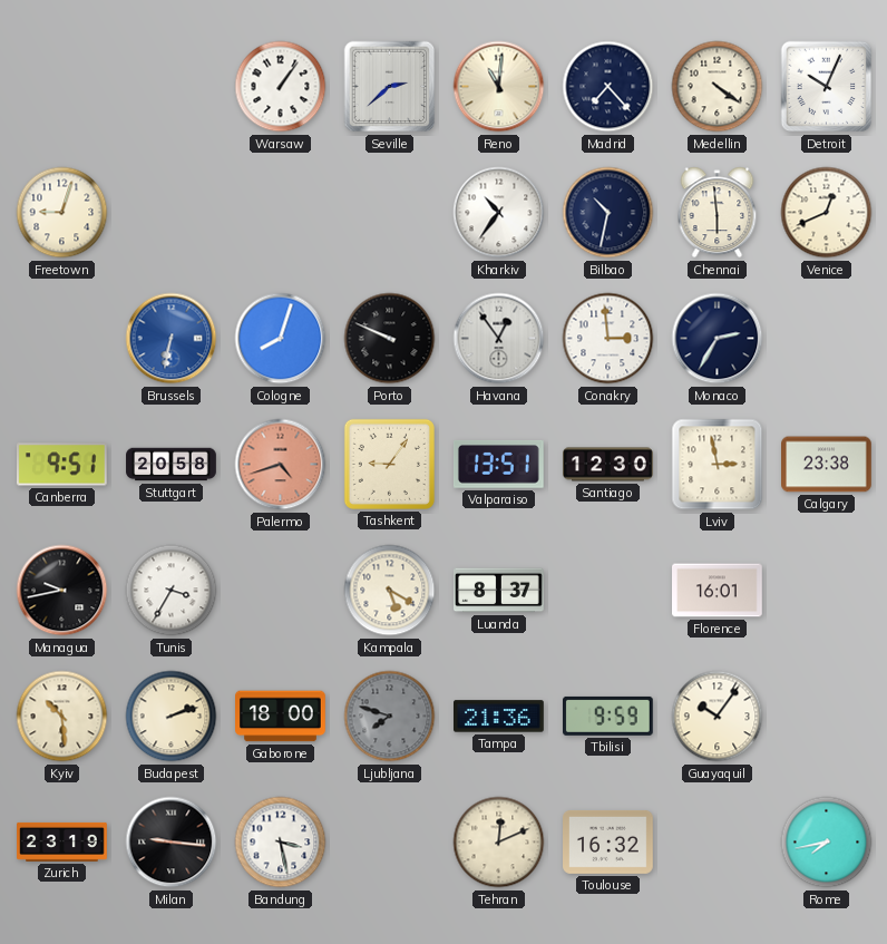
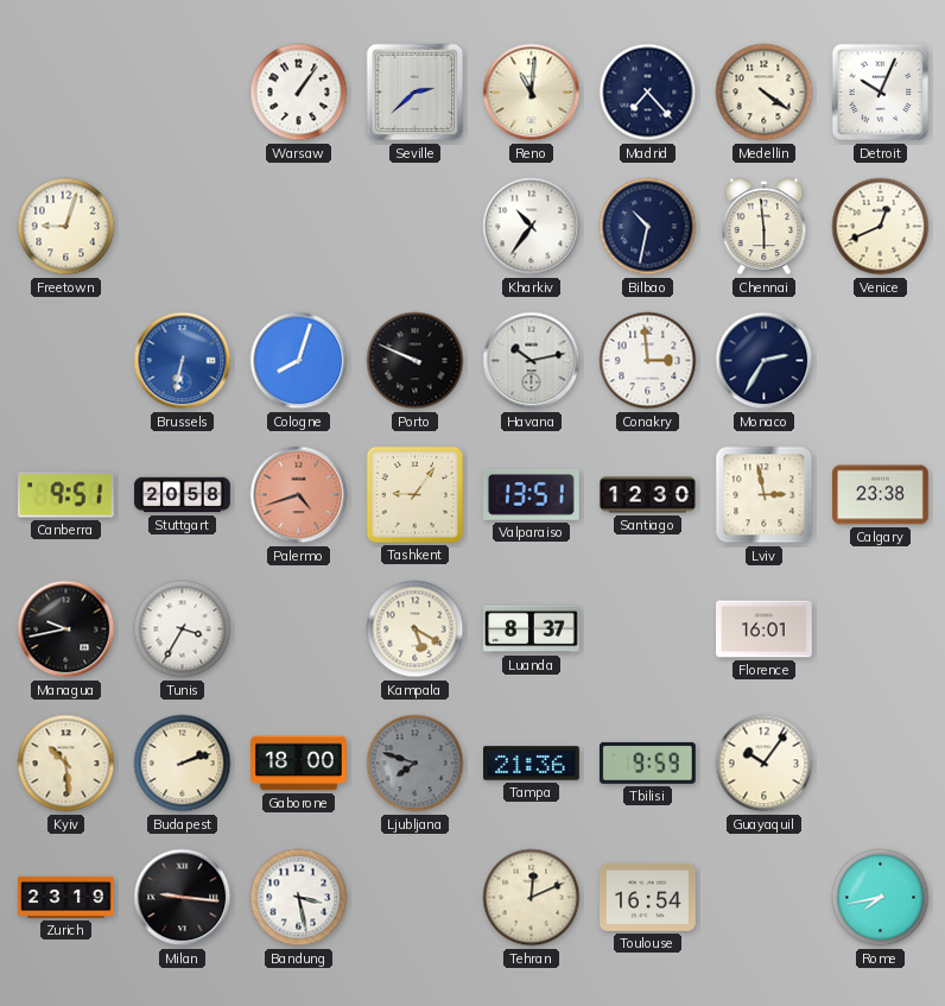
Havana: 12:54 -> 10:13 (532, 361)
Toulouse: 16:32 -> 16:54 (648, 897)
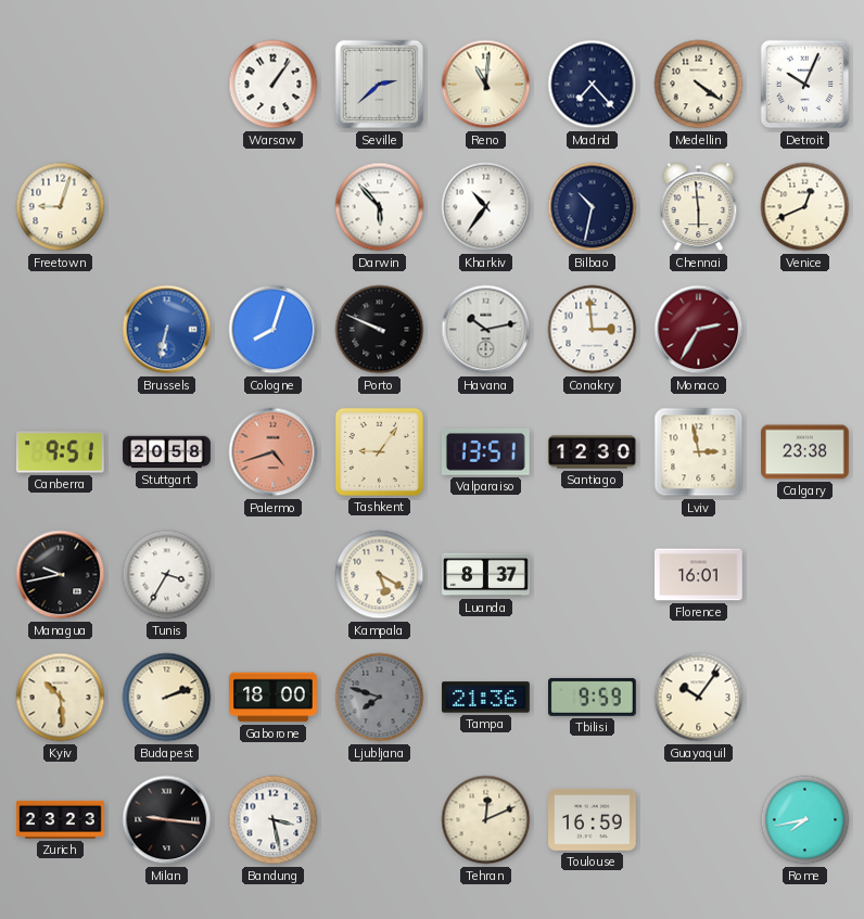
Darwin: none -> 5:53 (380, 207)
Monaco dial: navy -> burgundy (699, 330)
Zurich: 23:19 -> 23:23 (61, 819)
Toulouse: 16:54 -> 16:59 (593, 819)
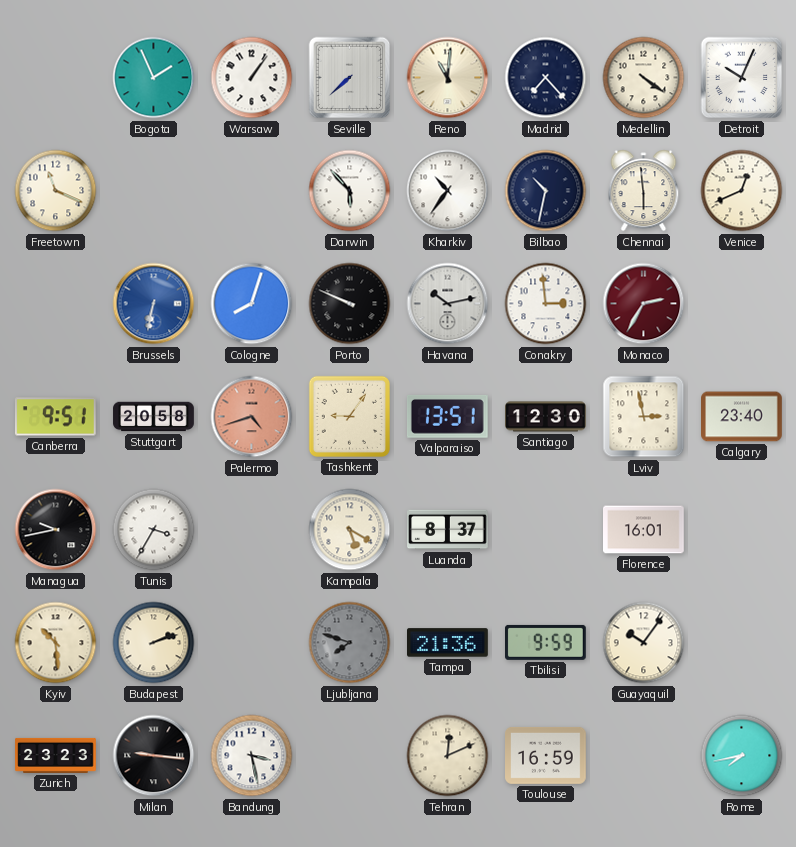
Bogota: none -> 1:56 (154, 78)
Seville: 2:38 -> 7:38 (350, 78)
Freetown: 9:03 -> 11:19 (56, 191)
Calgary: 23:38 -> 23:40 (742, 417)
Gaborone: 18:00 -> none (274, 698)
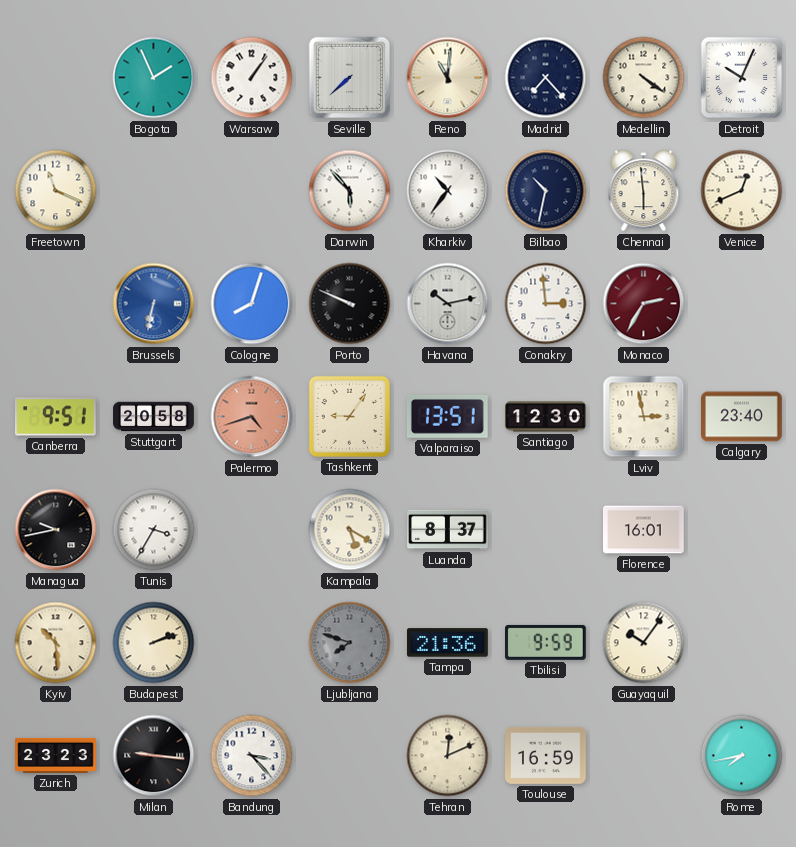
Bandung: 3:28 -> 3:23 (252, 756)
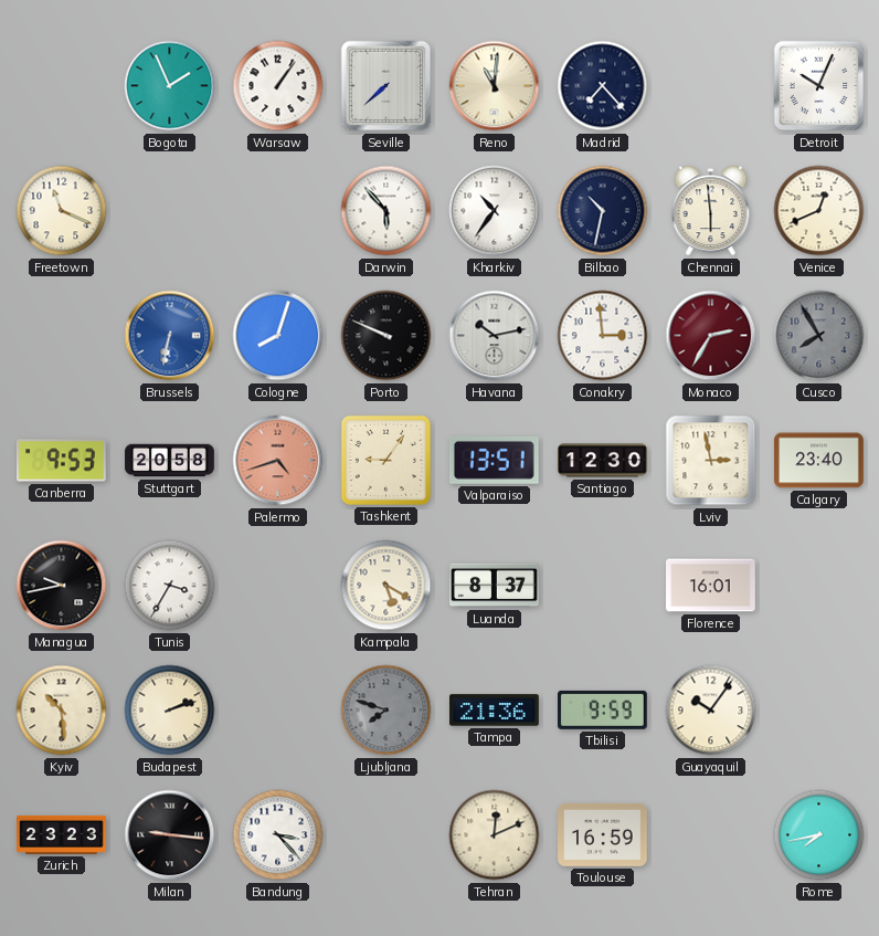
Medellin: 4:21 -> none (644, 78)
Cusco: none -> 7:55 (819, 336)
Canberra: 9:51 -> 9:53 (62, 461)
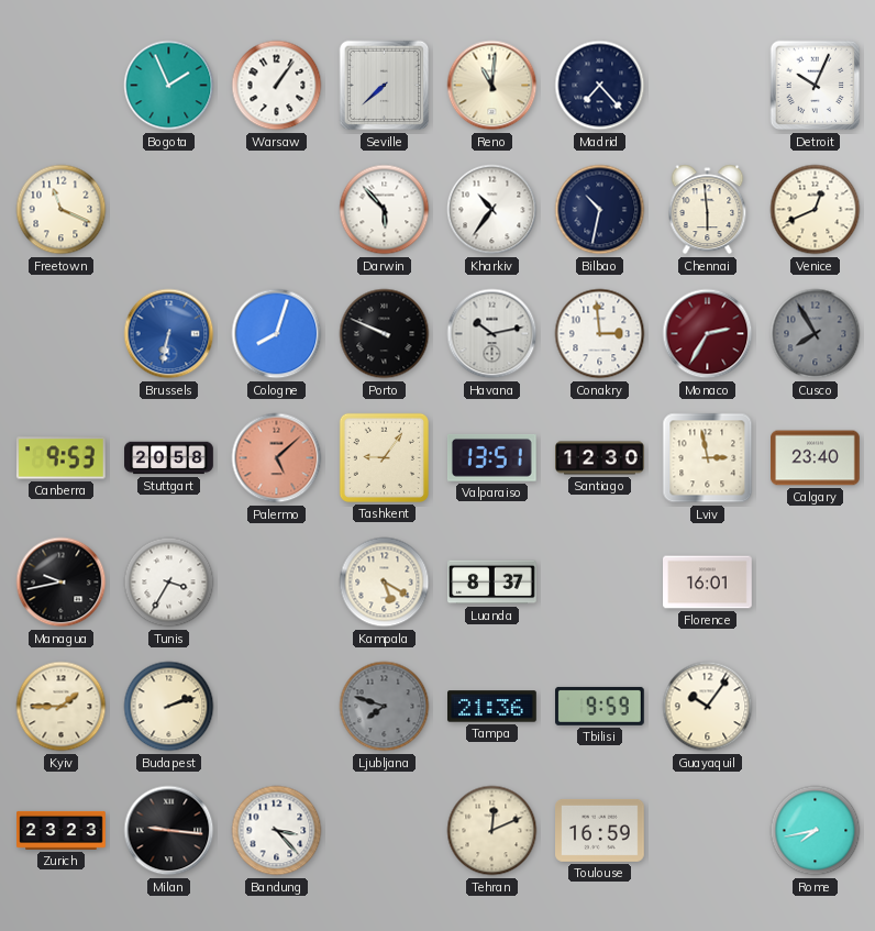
Palermo: 4:42 -> 5:08 (277, 458)
Kyiv: 10:29 -> 1:45 (62, 707)
